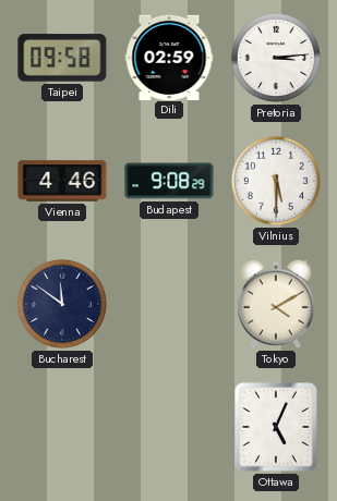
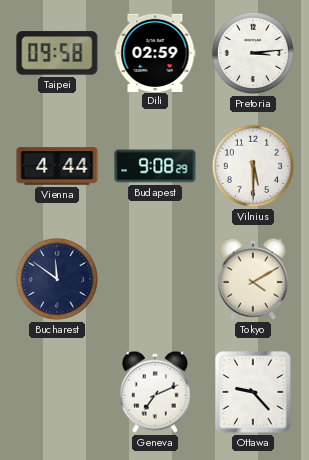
Vienna: 4:46 -> 4:44 (57, 166)
Geneva: none -> 7:11 (155, 392)
Ottawa: 5:04 -> 9:23 (254, 393)
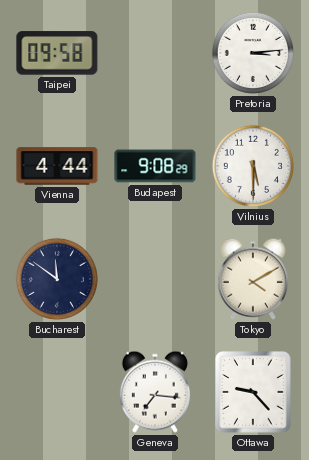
Dili: 02:59 -> none (155, 52)
Geneva: 7:11 -> 7:16 (155, 392)
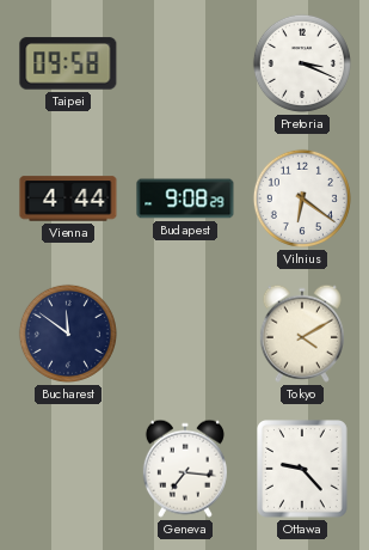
Pretoria: 3:14 -> 3:19 (302, 63)
Vilnius: 5:30 -> 6:21 (302, 198)
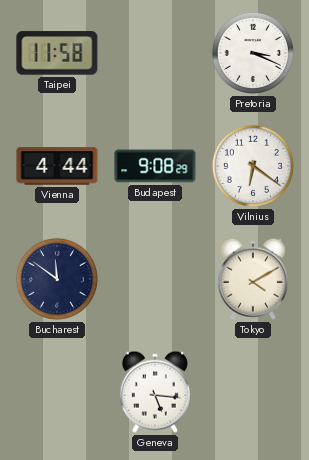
Taipei: 09:58 -> 11:58 (57, 53)
Geneva: 7:16 -> 5:16 (155, 392)
Ottawa: 9:23 -> none (303, 470)
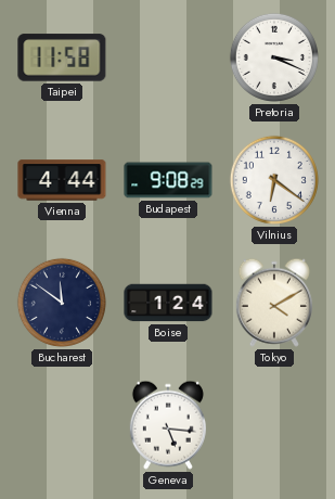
Boise: none -> 1:24 (168, 303)
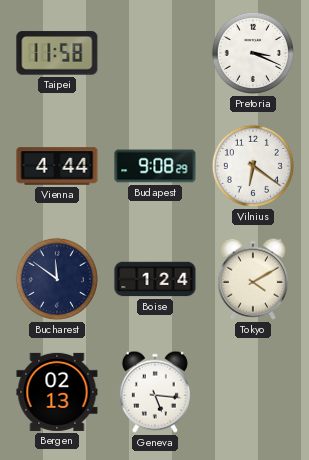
Bergen: none -> 02:13 (57, 392)
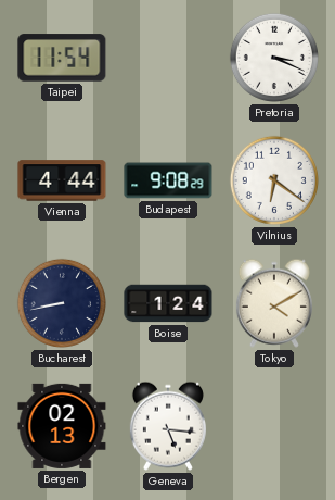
Taipei: 11:58 -> 11:54 (62, 58)
Bucharest: 11:51 -> 8:43 (62, 303)
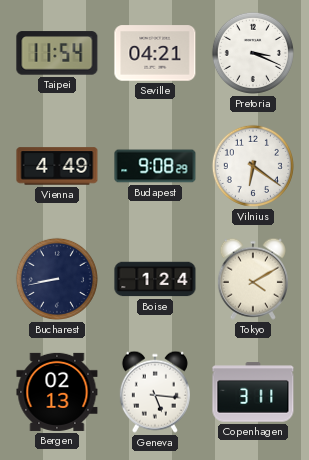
Seville: none -> 04:21 (155, 53)
Vienna: 4:44 -> 4:49 (57, 166)
Copenhagen: none -> 3:11 (253, 392)
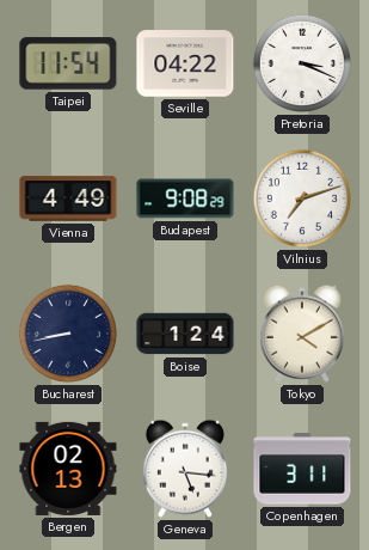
Seville: 04:21 -> 04:22 (185, 63)
Vilnius: 6:21 -> 7:12 (302, 198)
